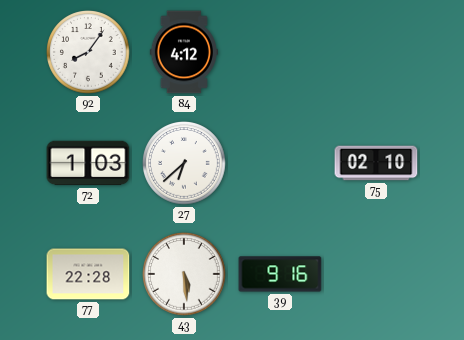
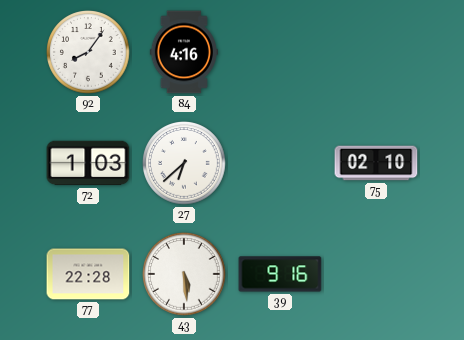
84: 4:12 -> 4:16 (184, 52)
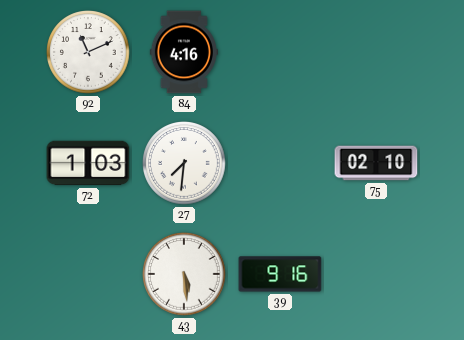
92: 8:06 -> 11:11 (88, 52)
27: 6:38 -> 7:31 (184, 163)
77: 22:28 -> none (88, 274)
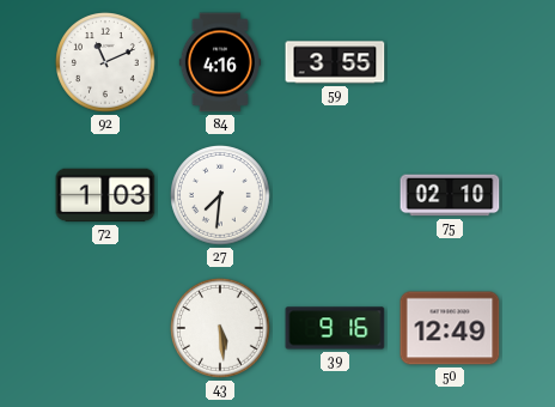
59: none -> 3:55 (335, 62)
50: none -> 12:49 (450, 328)
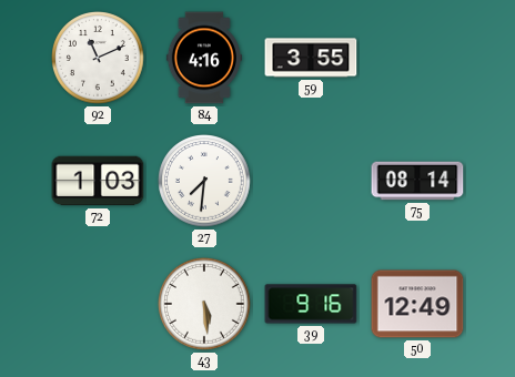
75: 02:10 -> 08:14 (417, 181)
